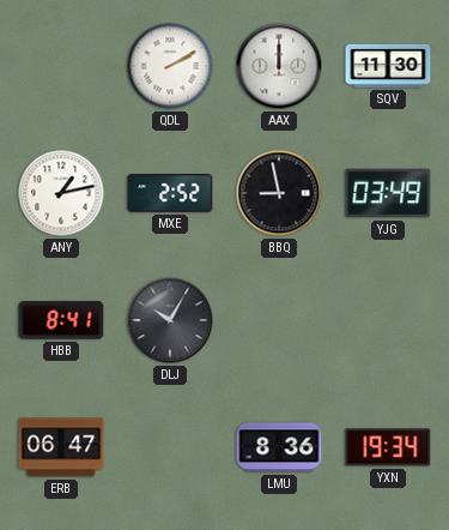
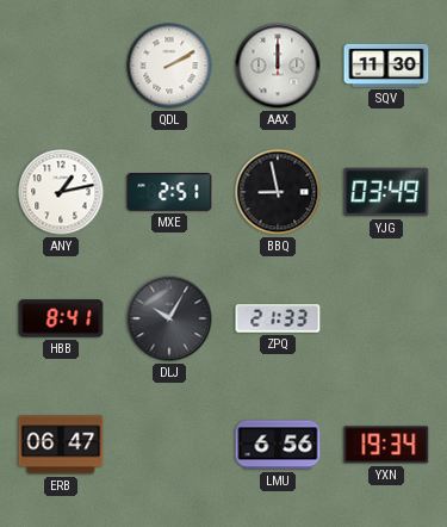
MXE: 2:52 -> 2:51 (169, 192)
ZPQ: none -> 21:33 (278, 318)
LMU: 8:36 -> 6:56 (278, 445)
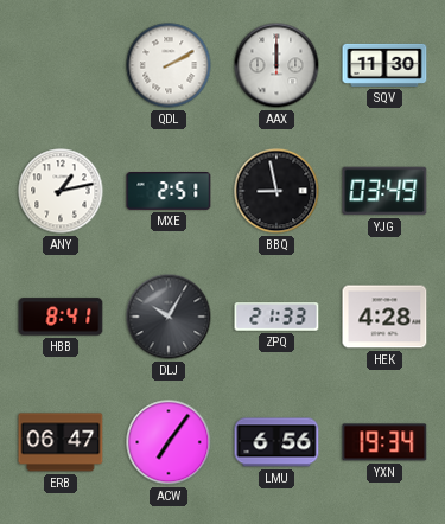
HEK: none -> 4:28 (384, 317)
ACW: none -> 7:06 (169, 442)
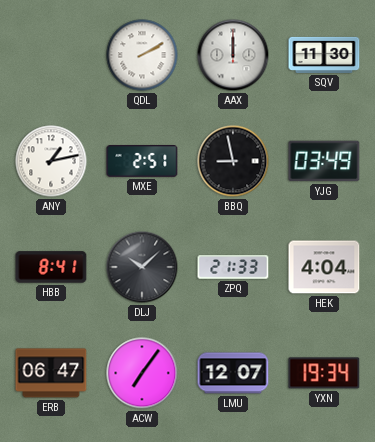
DLJ: 10:05 -> 10:08 (142, 267)
HEK: 4:28 -> 4:04 (324, 267)
LMU: 6:56 -> 12:07 (233, 373)
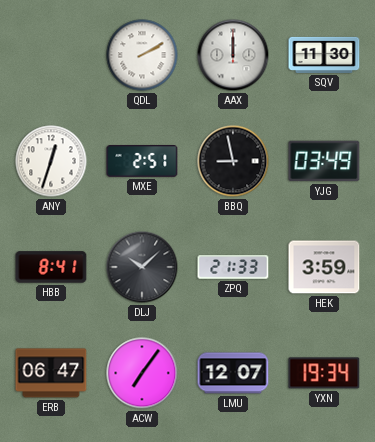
ANY: 1:13 -> 12:33 (51, 161)
HEK: 4:04 -> 3:59 (324, 267)
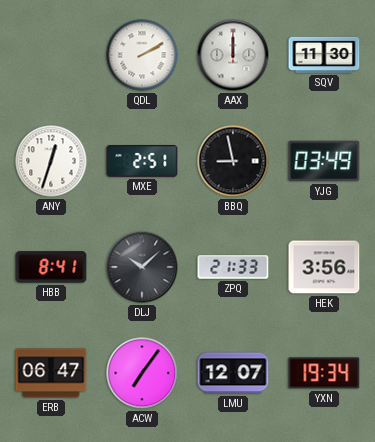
HEK: 3:59 -> 3:56 (324, 267)
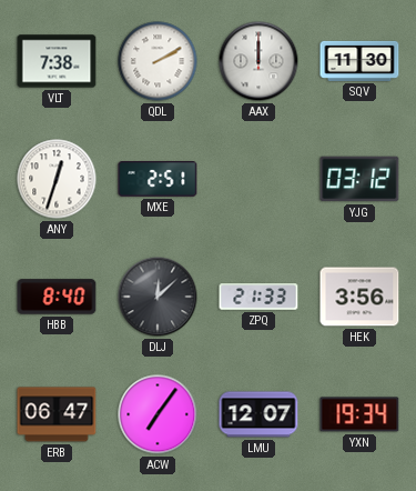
VLT: none -> 7:38 (57, 61)
BBQ: 8:58 -> none (233, 161)
YJG: 03:49 -> 03:12 (359, 179)
HBB: 8:41 -> 8:40 (57, 297)
DLJ: 10:08 -> 12:08 (158, 297)
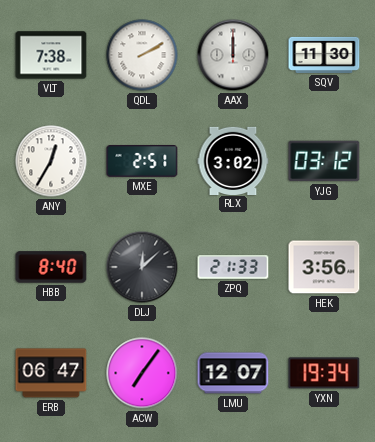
ANY: 12:33 -> 12:35 (51, 161)
RLX: none -> 3:02 (233, 160)
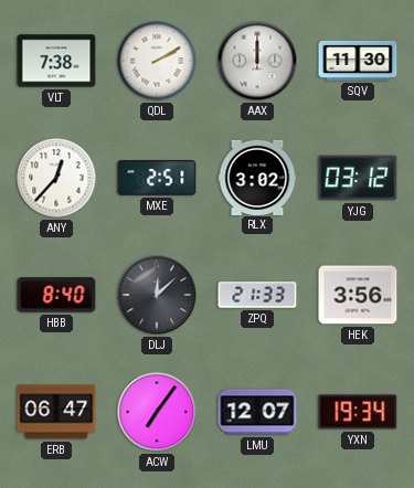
ANY: 12:35 -> 12:37 (56, 178)
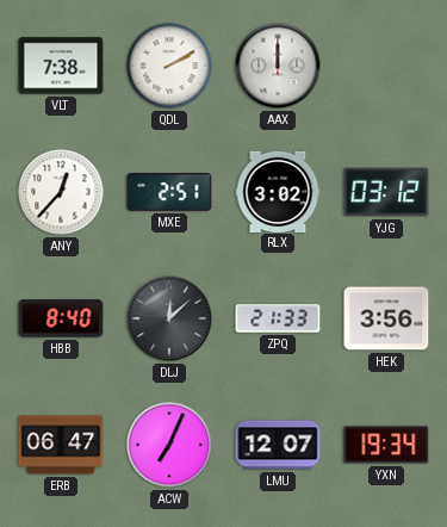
SQV: 11:30 -> none (358, 61)
ACW: 7:06 -> 7:04 (169, 445)
